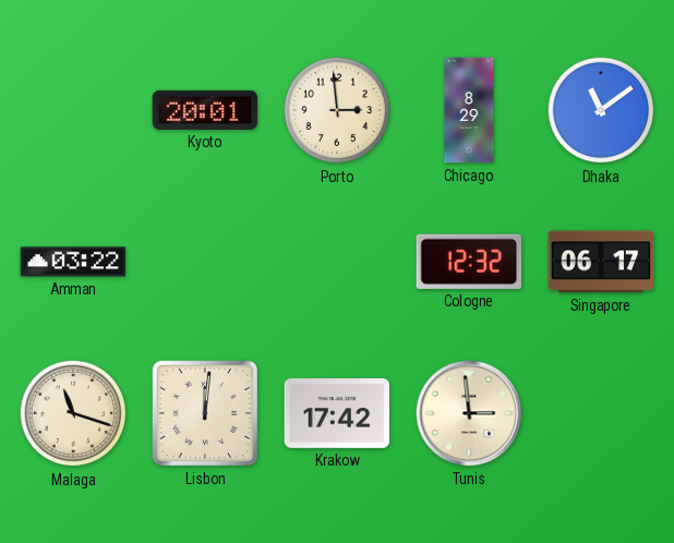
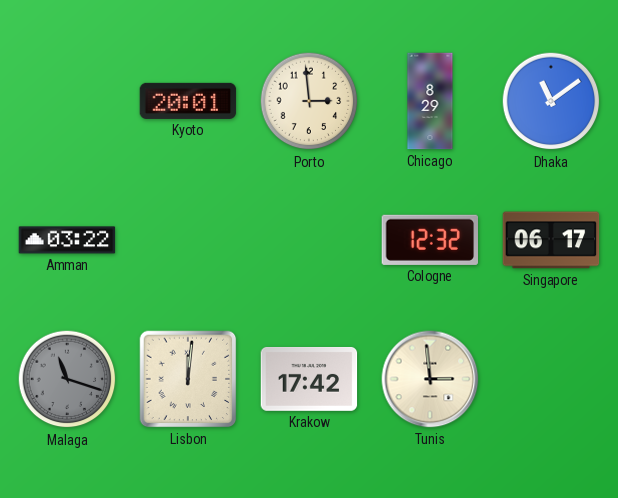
Malaga dial: cream -> grey (67, 379)
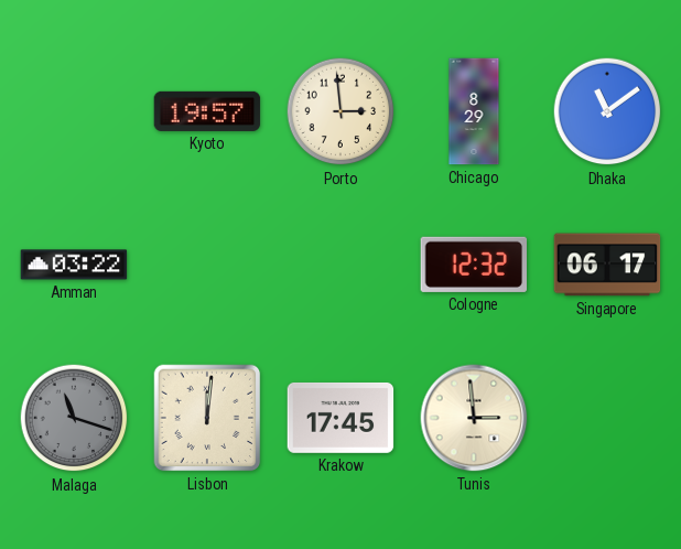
Kyoto: 20:01 -> 19:57 (207, 111)
Krakow: 17:42 -> 17:45 (340, 418)
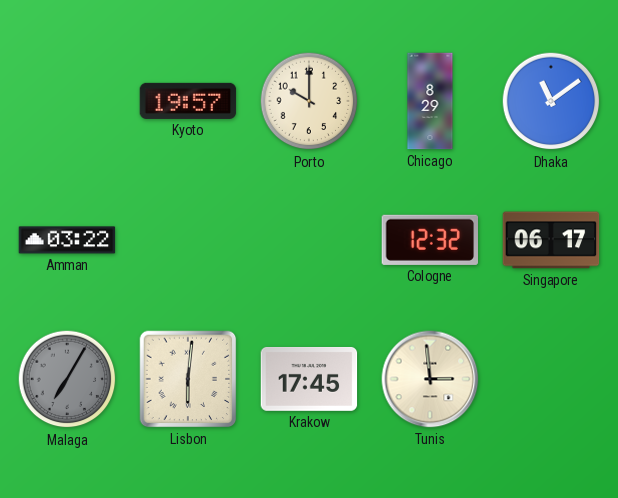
Porto: 2:59 -> 10:00 (309, 101)
Malaga: 11:18 -> 7:05 (67, 379)
Lisbon: 12:01 -> 6:01 (188, 379)
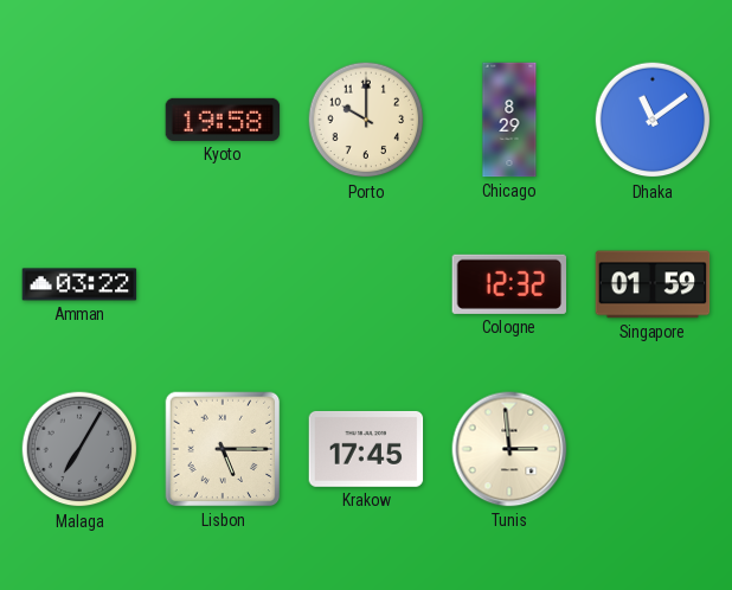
Kyoto: 19:57 -> 19:58 (223, 120)
Singapore: 06:17 -> 01:59 (653, 284)
Lisbon: 6:01 -> 5:15 (223, 449)
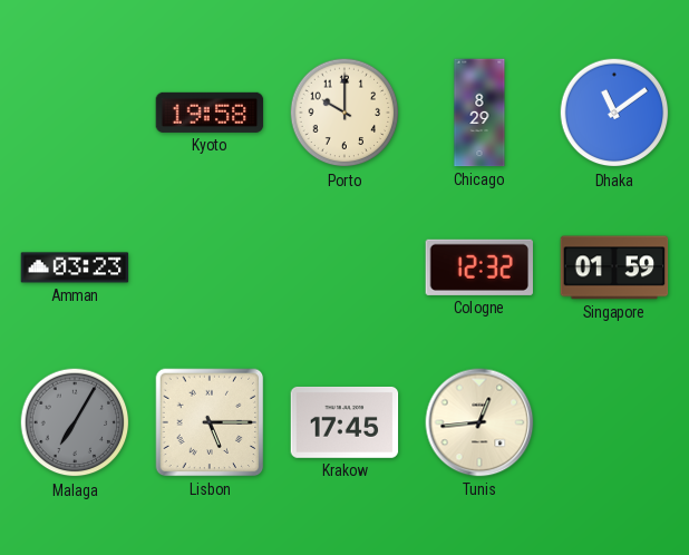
Amman: 03:22 -> 03:23 (75, 267)
Tunis: 2:59 -> 12:44 (479, 422)
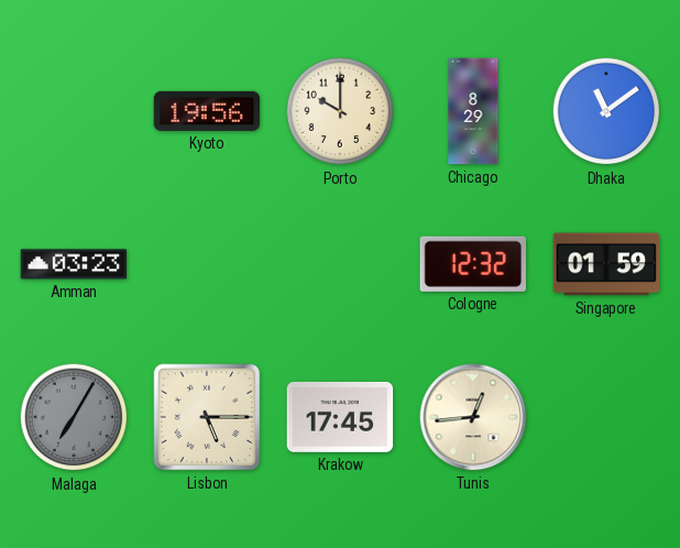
Kyoto: 19:58 -> 19:56 (207, 111)
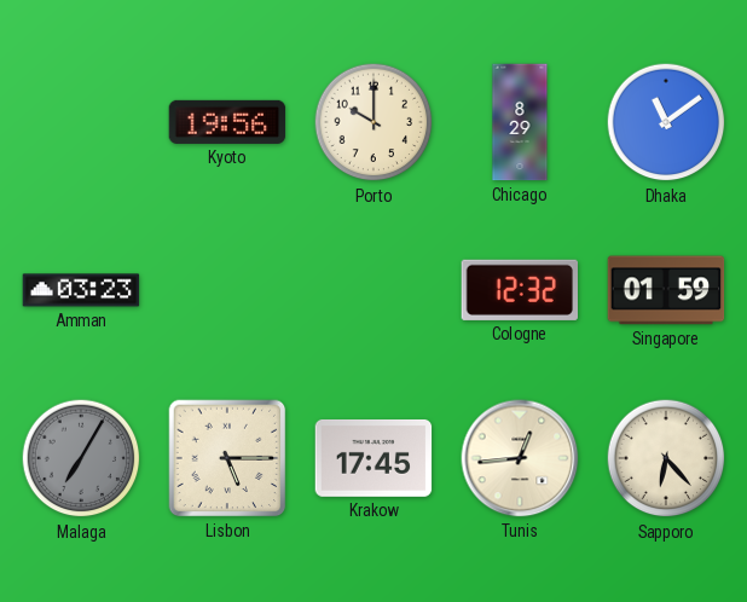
Sapporo: none -> 6:23 (666, 458)
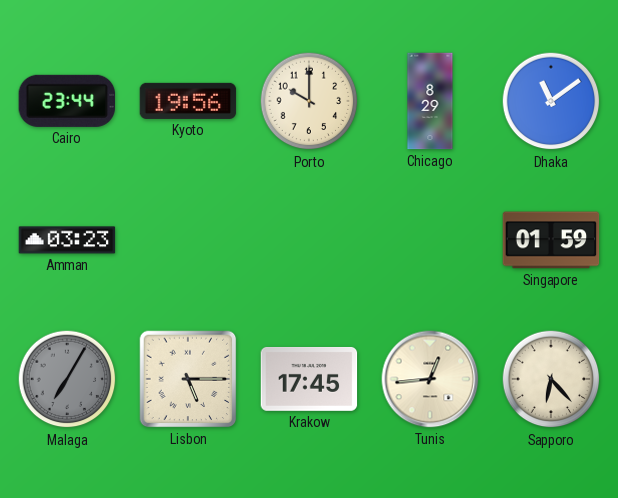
Cairo: none -> 23:44 (67, 101)
Cologne: 12:32 -> none (519, 290)
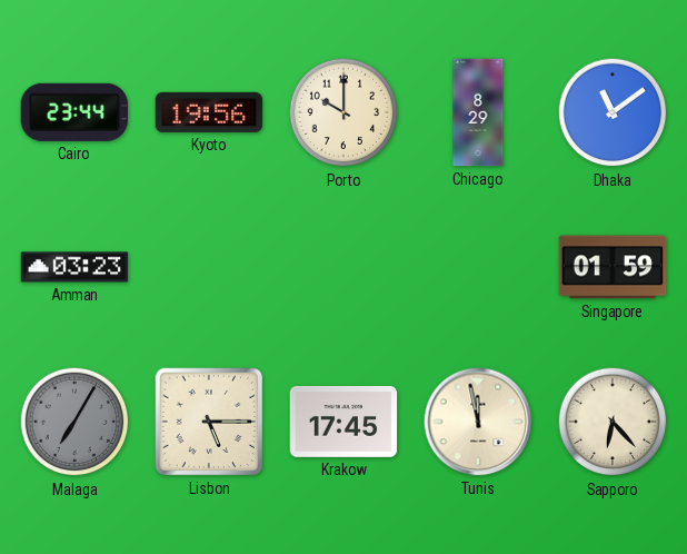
Tunis: 12:44 -> 11:58 (478, 422)
